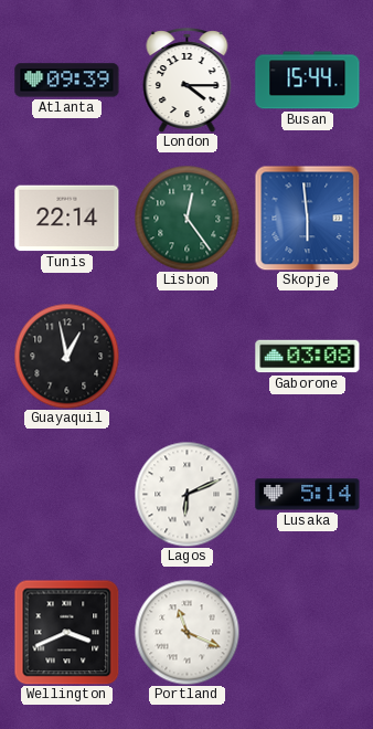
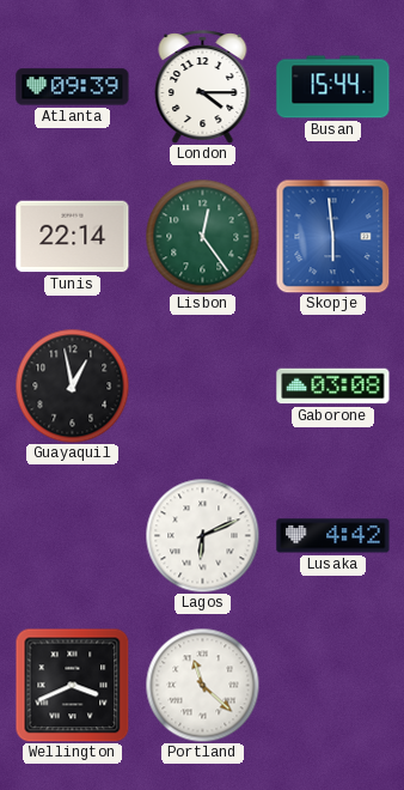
Lusaka: 5:14 -> 4:42 (333, 536)
Portland: 11:19 -> 11:22 (202, 685)
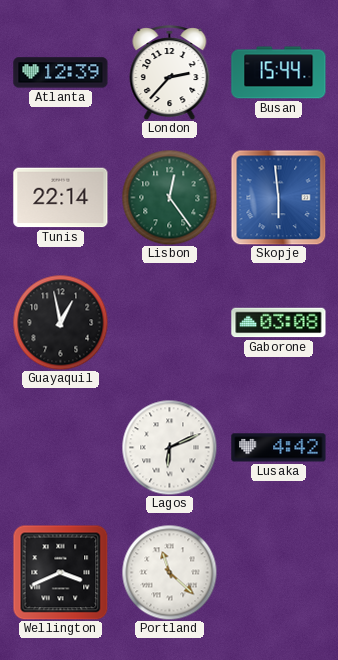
Atlanta: 09:39 -> 12:39 (61, 73)
London: 4:15 -> 2:37 (170, 73)
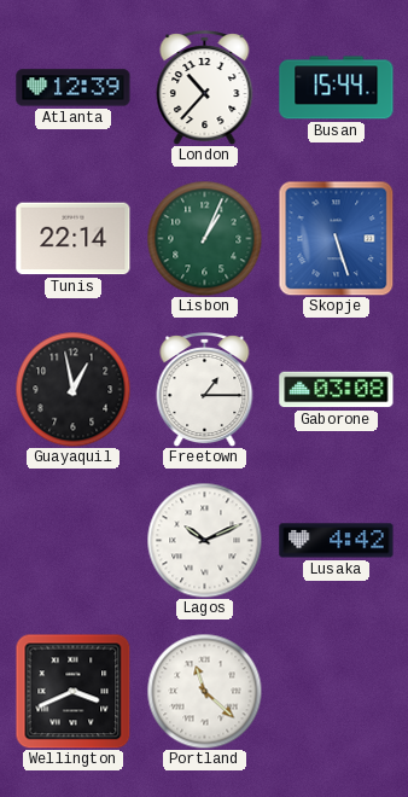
London: 2:37 -> 10:37 (205, 88)
Lisbon: 12:24 -> 1:04 (204, 238)
Skopje: 5:59 -> 5:27 (336, 238)
Freetown: none -> 1:15 (205, 390)
Lagos: 6:11 -> 10:11 (204, 540)
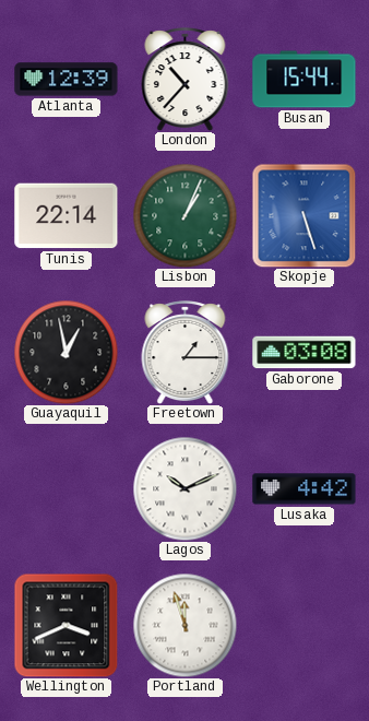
Portland: 11:22 -> 11:57 (184, 625)
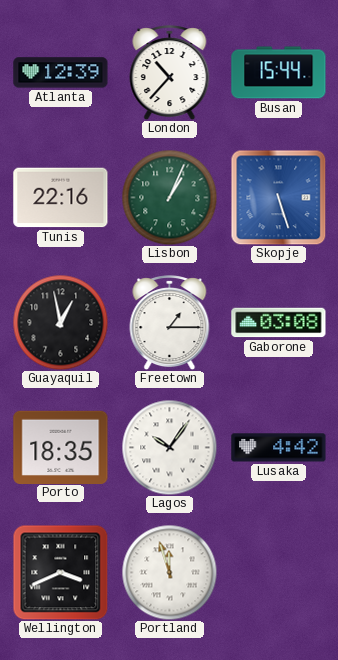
Tunis: 22:14 -> 22:16 (61, 198)
Porto: none -> 18:35 (61, 447)
Lagos: 10:11 -> 10:06 (169, 447)
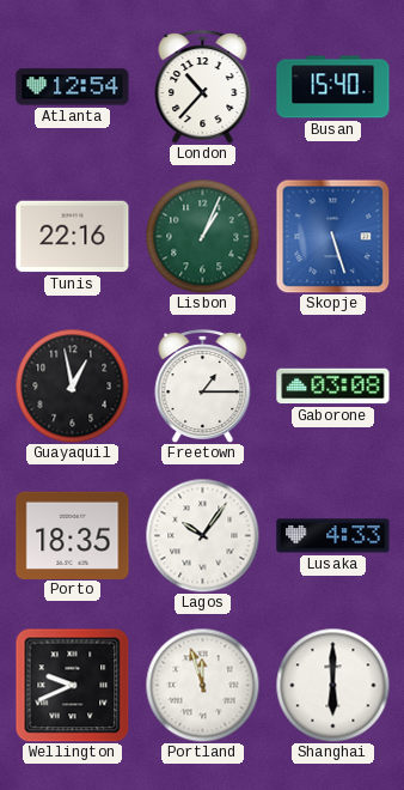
Atlanta: 12:39 -> 12:54 (73, 87)
Busan: 15:44 -> 15:40 (333, 87)
Lusaka: 4:42 -> 4:33 (333, 536)
Wellington: 3:41 -> 9:41 (72, 685)
Shanghai: none -> 6:00 (332, 685)
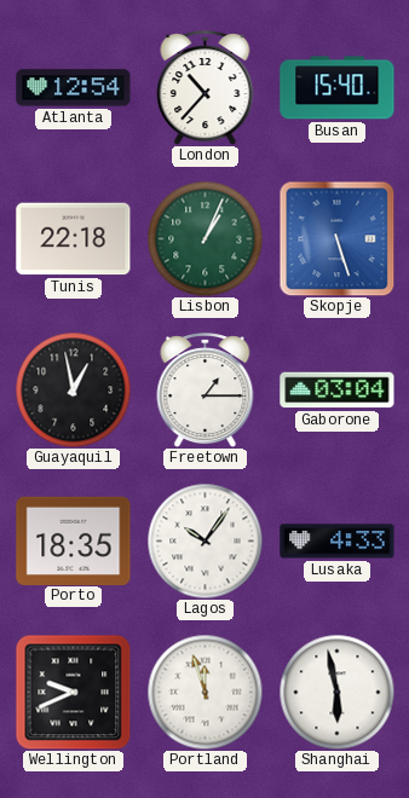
Tunis: 22:16 -> 22:18 (74, 239)
Gaborone: 03:08 -> 03:04 (338, 391)
Shanghai: 6:00 -> 5:58 (336, 692)
